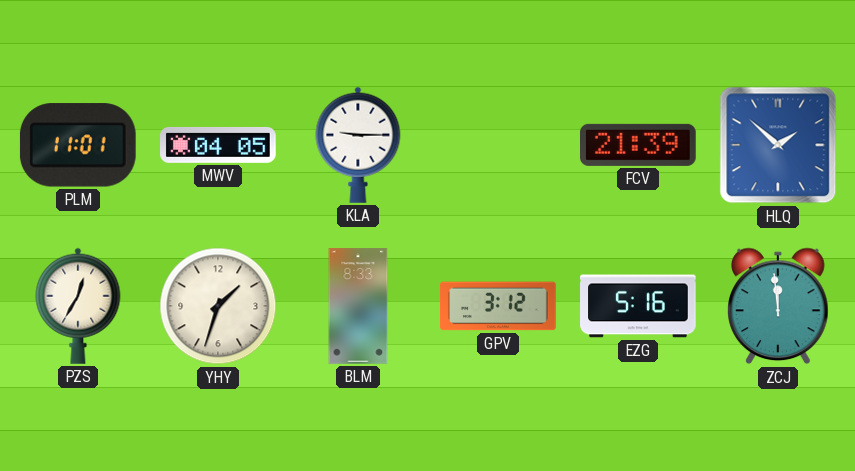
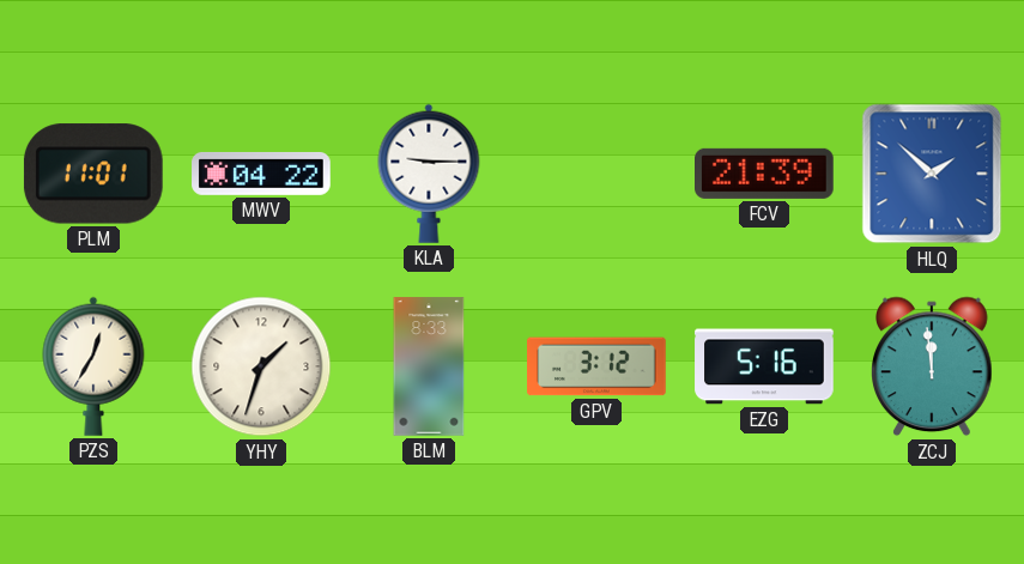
MWV: 04:05 -> 04:22 (261, 174)
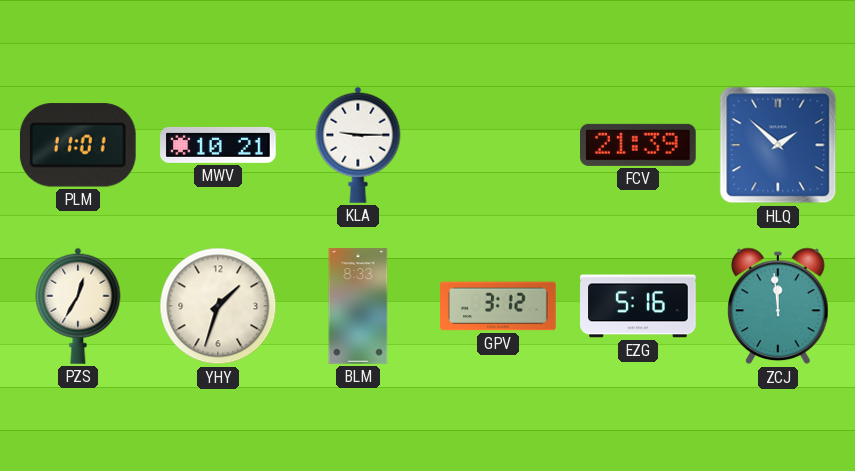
MWV: 04:22 -> 10:21 (218, 145)
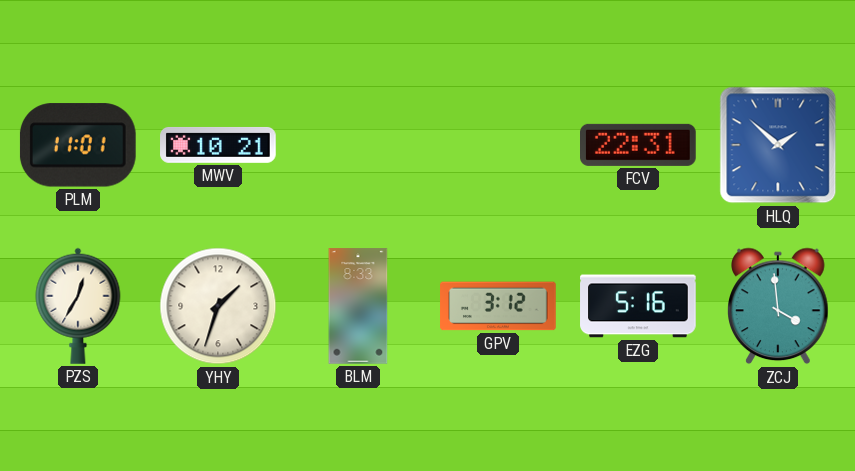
KLA: 9:15 -> none (358, 145)
FCV: 21:39 -> 22:31 (639, 145)
ZCJ: 11:59 -> 3:59 (778, 306)
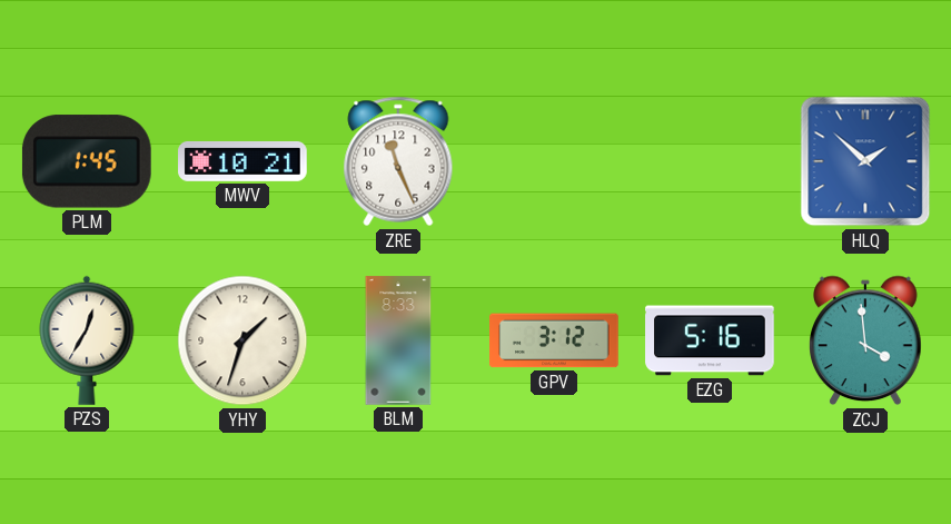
PLM: 11:01 -> 1:45 (87, 161)
ZRE: none -> 11:26 (398, 161)
FCV: 22:31 -> none (639, 145)
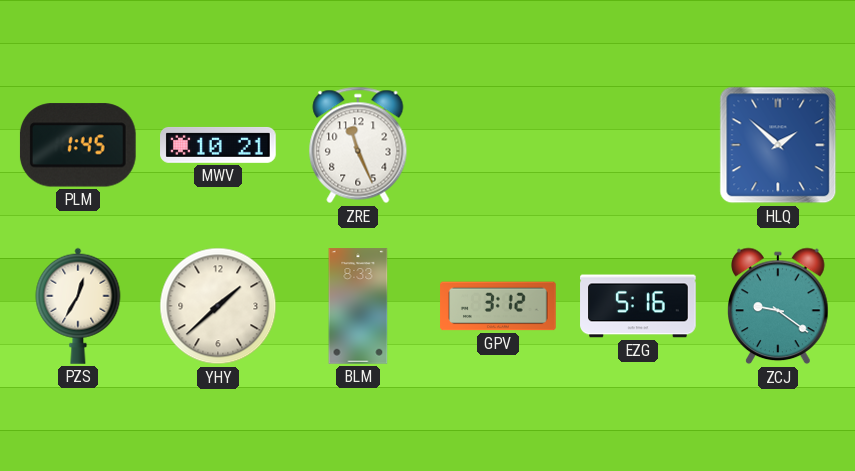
YHY: 1:33 -> 1:38 (218, 306)
ZCJ: 3:59 -> 9:21 (778, 306)
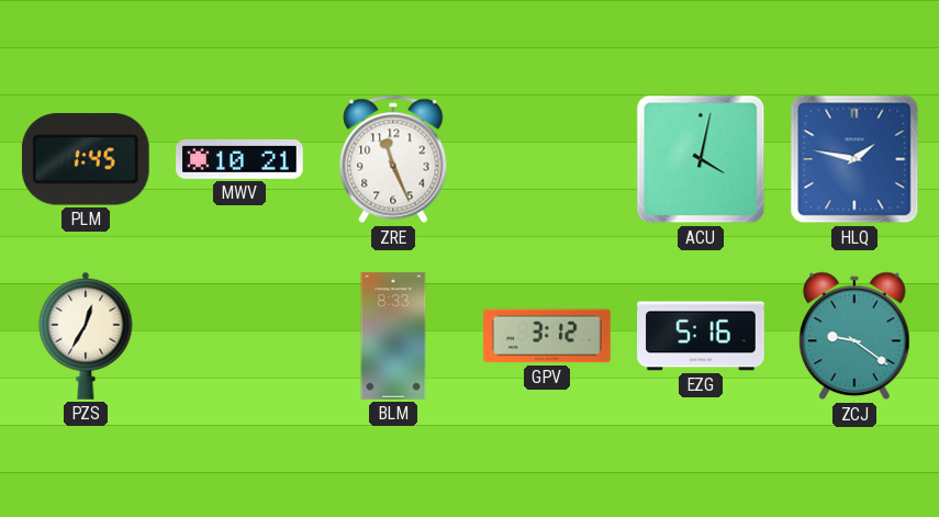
ACU: none -> 4:02 (701, 159)
HLQ: 1:52 -> 1:47 (854, 159)
YHY: 1:38 -> none (218, 306)
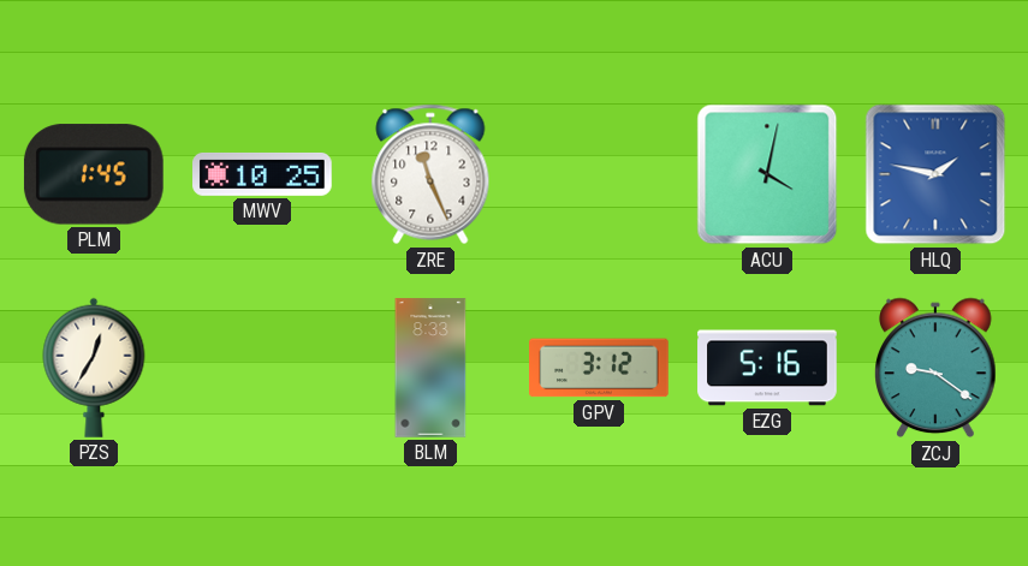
MWV: 10:21 -> 10:25 (262, 174)
